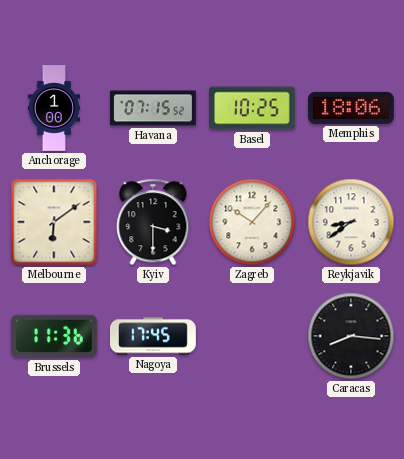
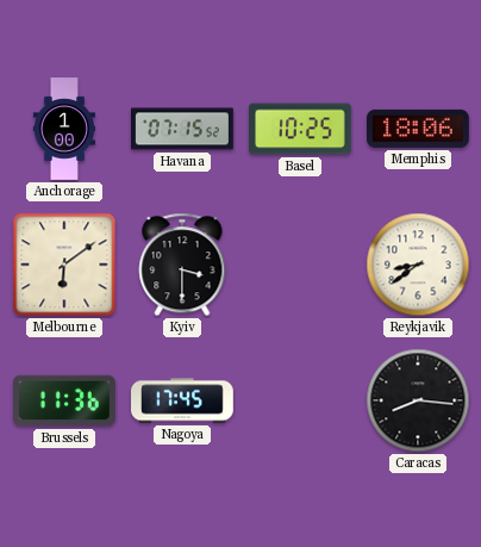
Zagreb: 10:07 -> none (252, 222)
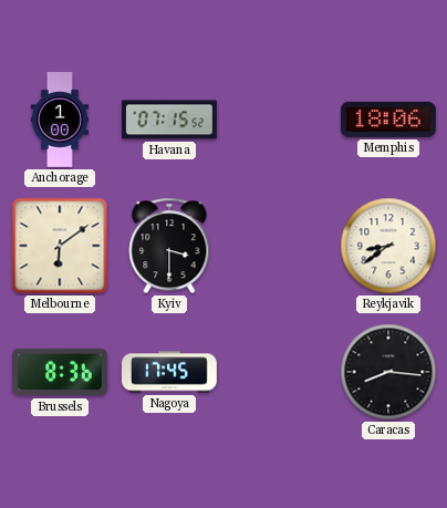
Basel: 10:25 -> none (301, 129)
Brussels: 11:36 -> 8:36 (61, 372)
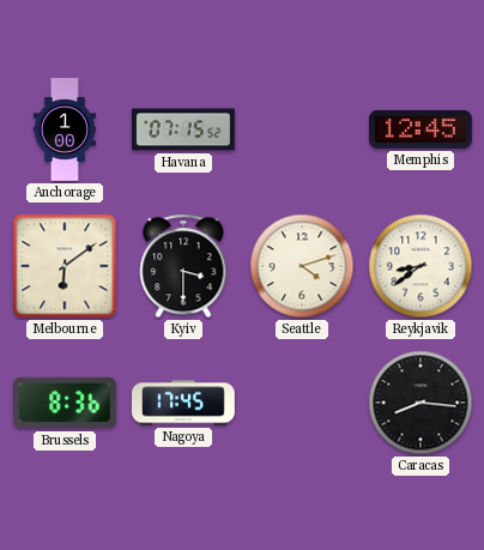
Memphis: 18:06 -> 12:45 (422, 129)
Seattle: none -> 4:12 (302, 266)
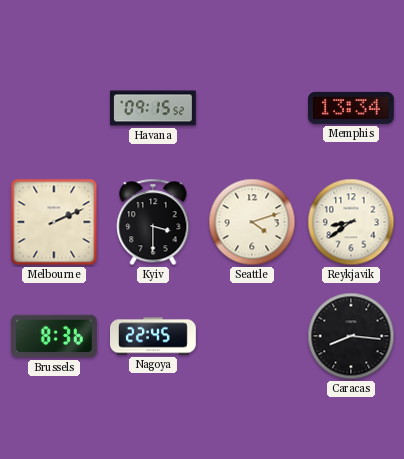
Anchorage: 1:00 -> none (65, 129)
Havana: 07:15 -> 09:15 (154, 108)
Memphis: 12:45 -> 13:34 (352, 108)
Melbourne: 6:09 -> 2:11 (54, 222)
Nagoya: 17:45 -> 22:45 (154, 336)
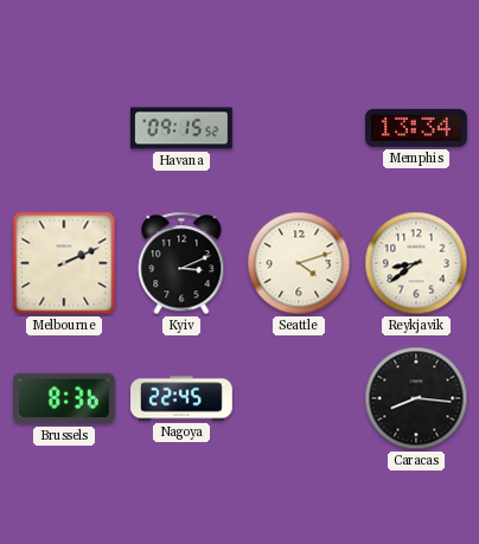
Kyiv: 3:30 -> 3:11 (181, 263)
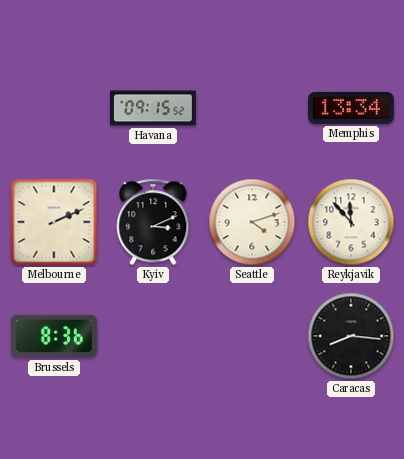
Reykjavik: 8:39 -> 11:53 (351, 222)
Nagoya: 22:45 -> none (183, 398)
